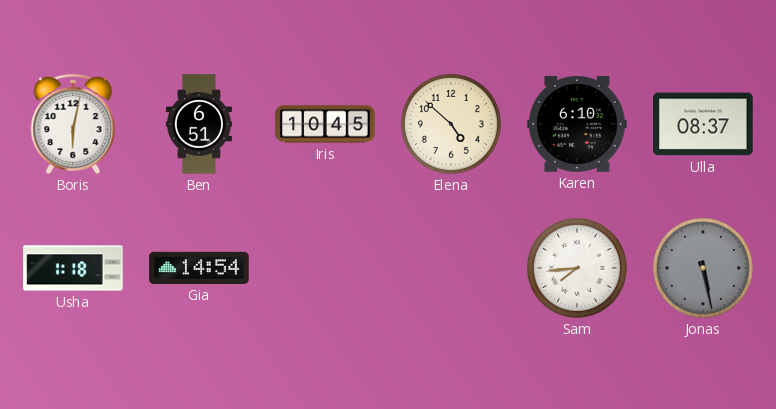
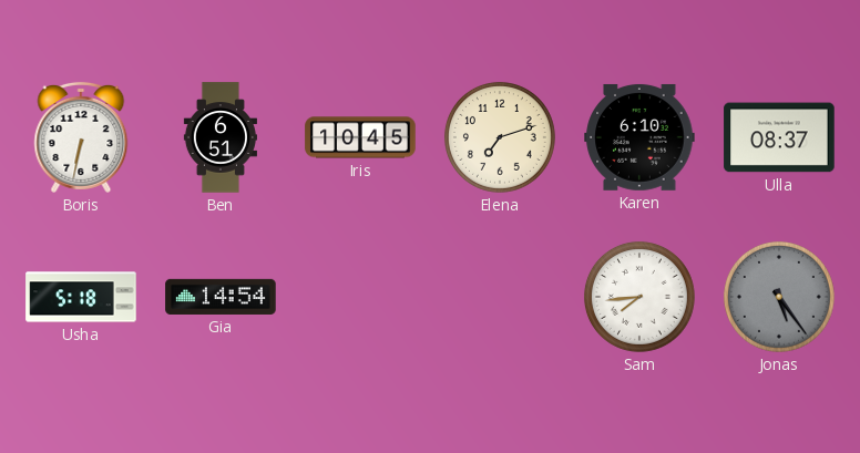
Boris: 6:02 -> 6:32 (81, 137)
Elena: 4:52 -> 7:12 (500, 137)
Usha: 1:18 -> 5:18 (81, 297)
Jonas: 5:28 -> 5:24 (779, 297)
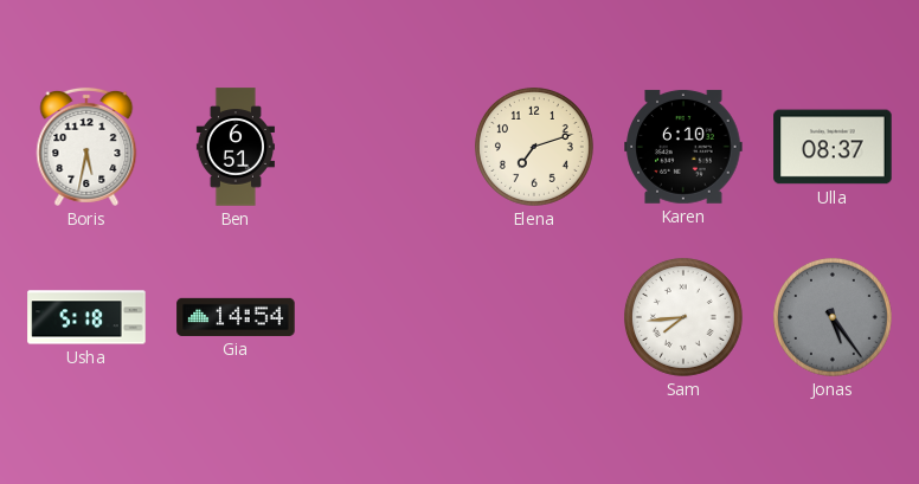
Boris: 6:32 -> 5:32 (86, 147)
Iris: 10:45 -> none (360, 137)
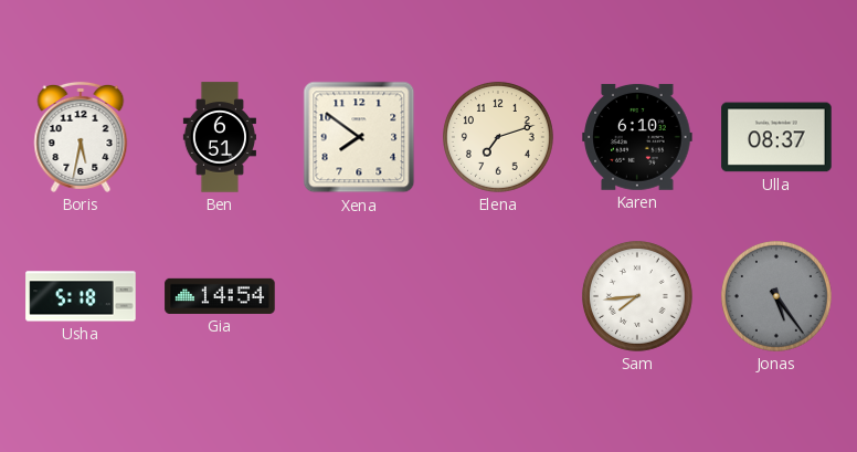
Xena: none -> 7:51 (359, 137)
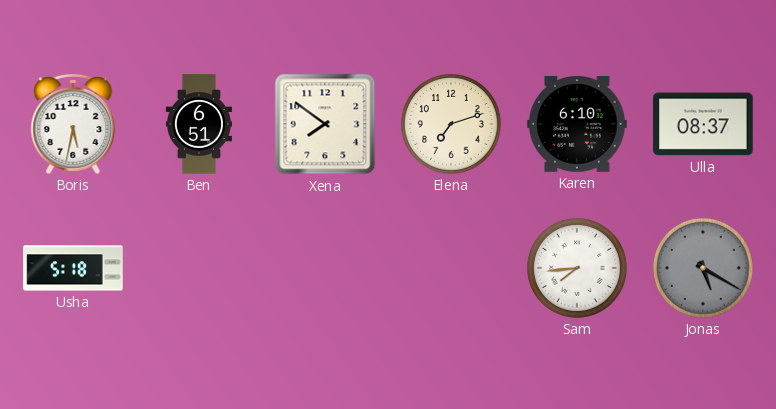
Gia: 14:54 -> none (220, 296)
Jonas: 5:24 -> 5:20 (703, 268)
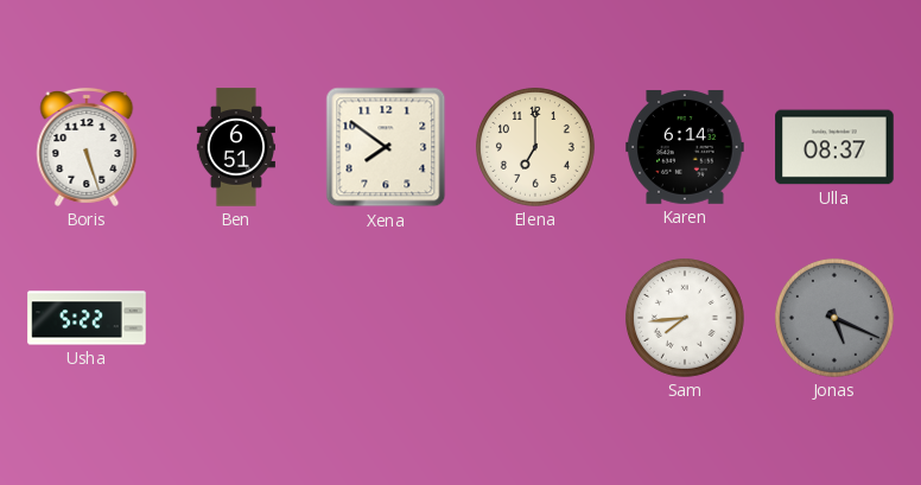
Boris: 5:32 -> 5:27 (87, 147)
Elena: 7:12 -> 7:00 (535, 147)
Karen: 6:10 -> 6:14 (685, 147)
Usha: 5:18 -> 5:22 (87, 318)
Jonas: 5:20 -> 5:19 (834, 318)
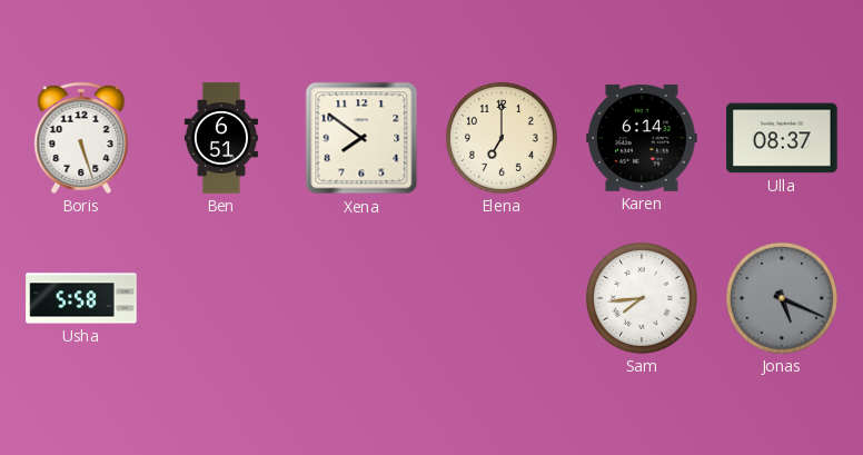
Usha: 5:22 -> 5:58 (81, 298)
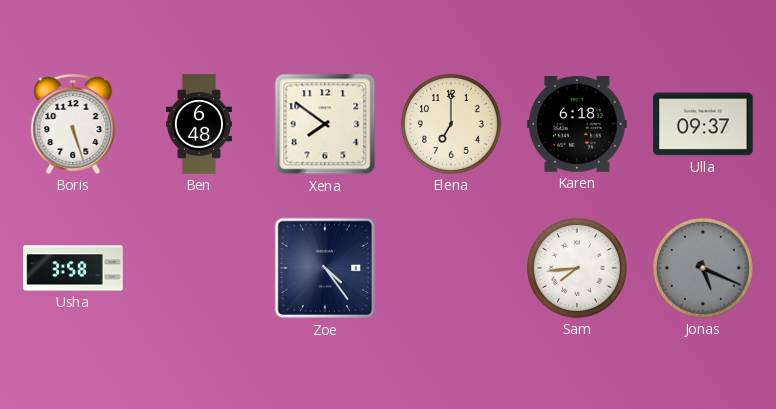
Ben: 6:51 -> 6:48 (199, 124)
Karen: 6:14 -> 6:18 (577, 124)
Ulla: 08:37 -> 09:37 (703, 124)
Usha: 5:58 -> 3:58 (73, 268)
Zoe: none -> 4:24 (325, 268)
